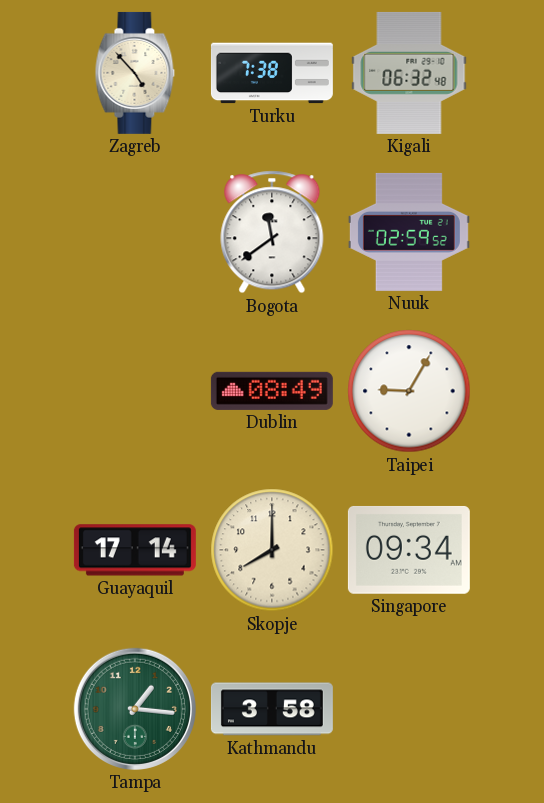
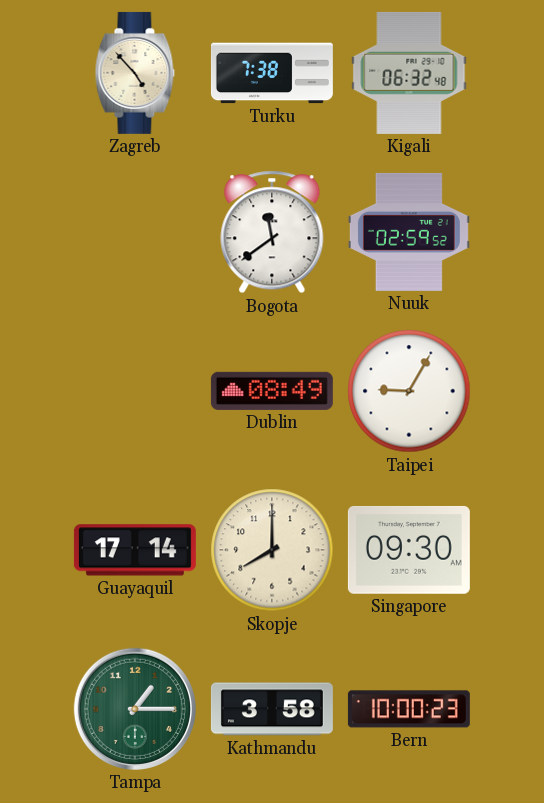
Singapore: 09:34 -> 09:30 (409, 550)
Tampa: 1:16 -> 1:15 (135, 709)
Bern: none -> 10:00 (409, 709)
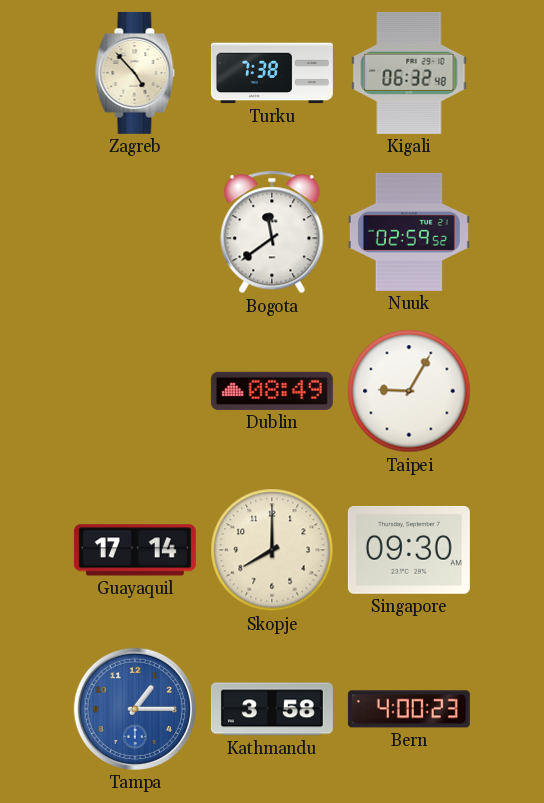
Tampa dial: green -> blue (135, 709)
Bern: 10:00 -> 4:00 (409, 709)
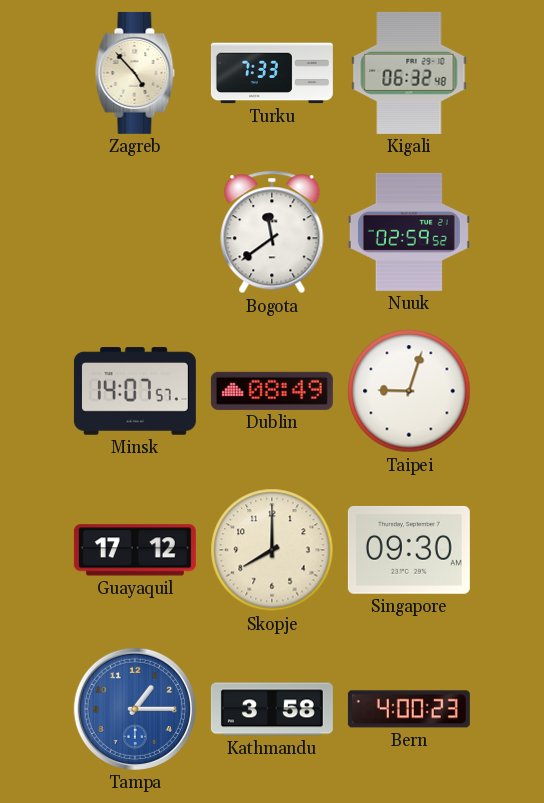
Turku: 7:38 -> 7:33 (272, 73)
Minsk: none -> 14:07 (135, 391)
Taipei: 9:05 -> 9:03 (409, 391)
Guayaquil: 17:14 -> 17:12 (135, 550)
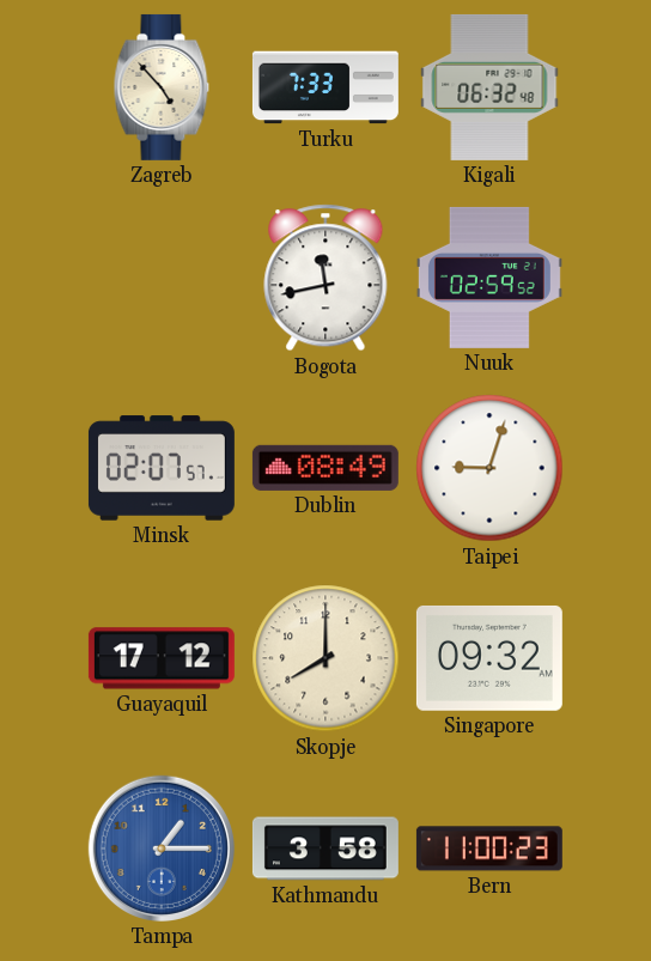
Bogota: 11:39 -> 11:43 (325, 278)
Minsk: 14:07 -> 02:07 (162, 468)
Singapore: 09:30 -> 09:32 (489, 658)
Bern: 4:00 -> 11:00 (489, 849)
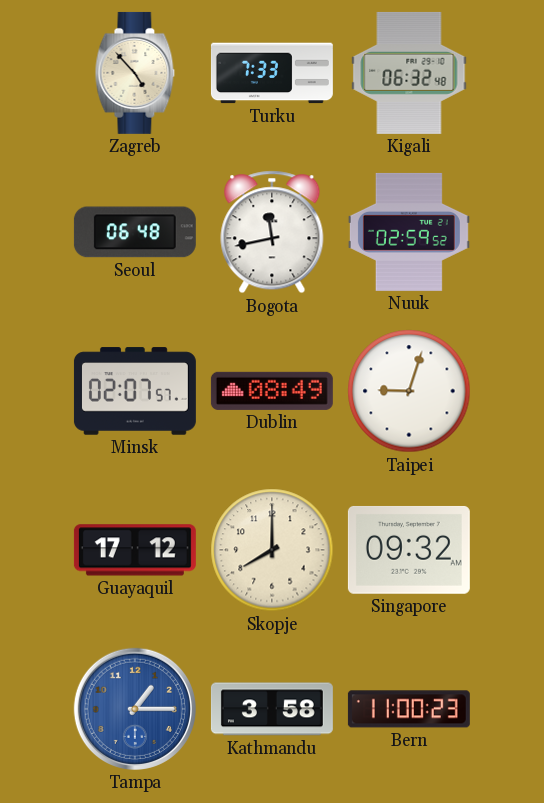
Seoul: none -> 06:48 (135, 232)
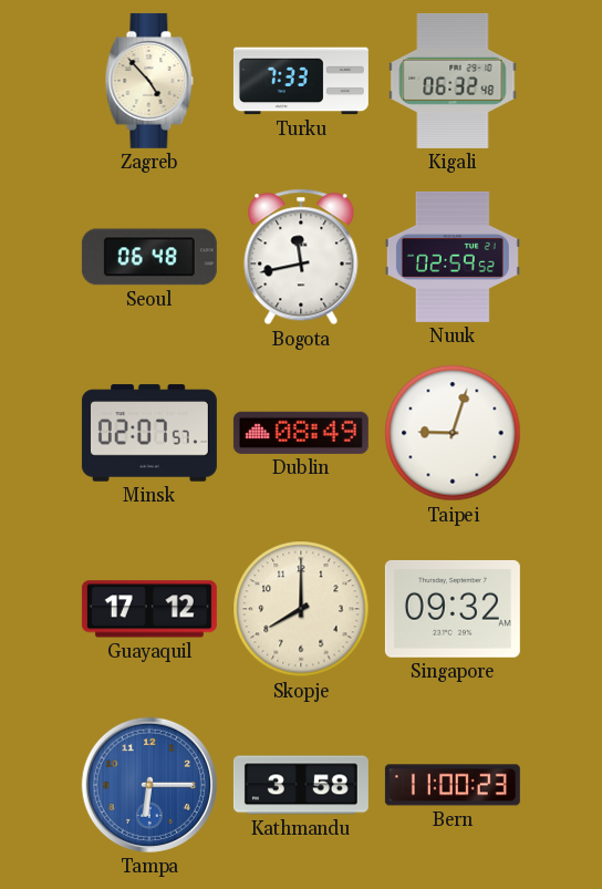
Tampa: 1:15 -> 6:15 (149, 785)
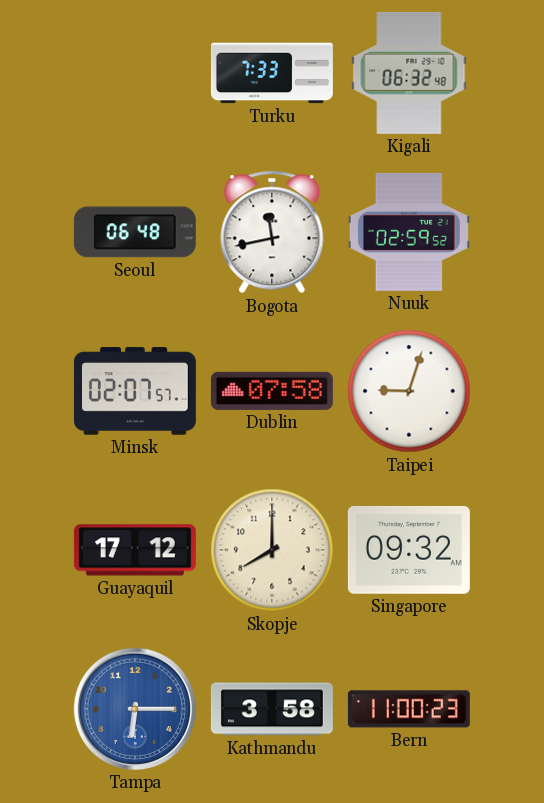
Zagreb: 4:53 -> none (149, 81)
Dublin: 08:49 -> 07:58 (272, 391)
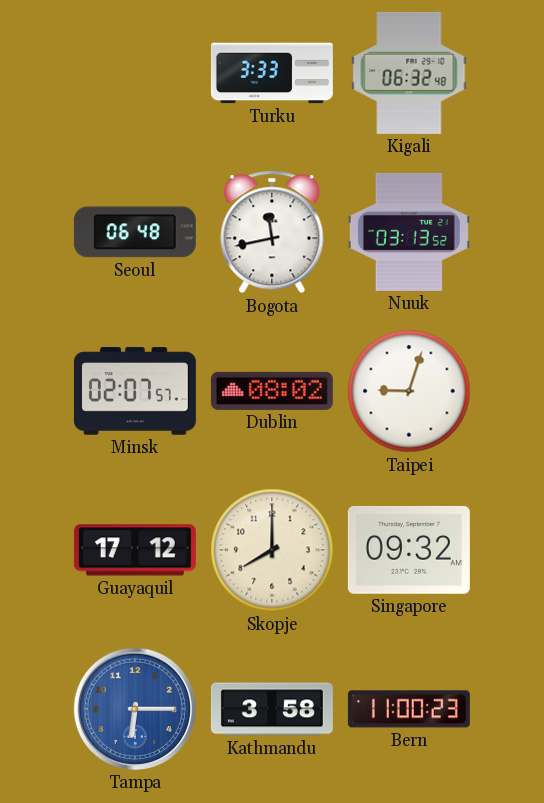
Turku: 7:33 -> 3:33 (272, 73)
Nuuk: 02:59 -> 03:13 (409, 232)
Dublin: 07:58 -> 08:02 (272, 391)
